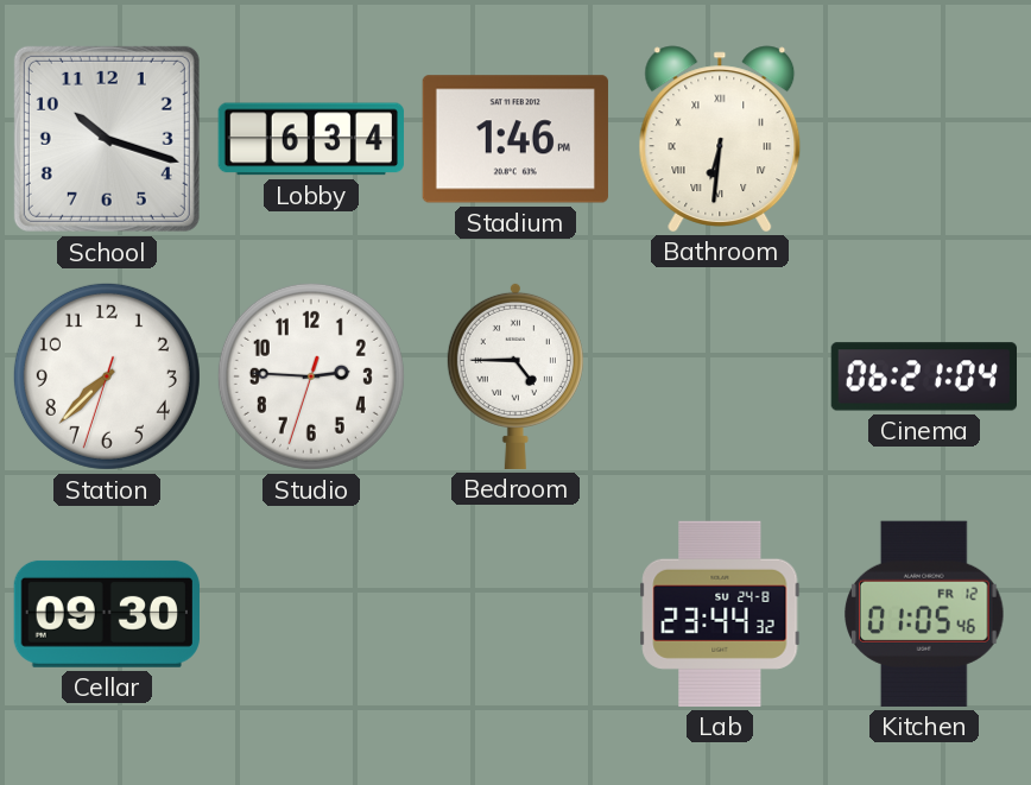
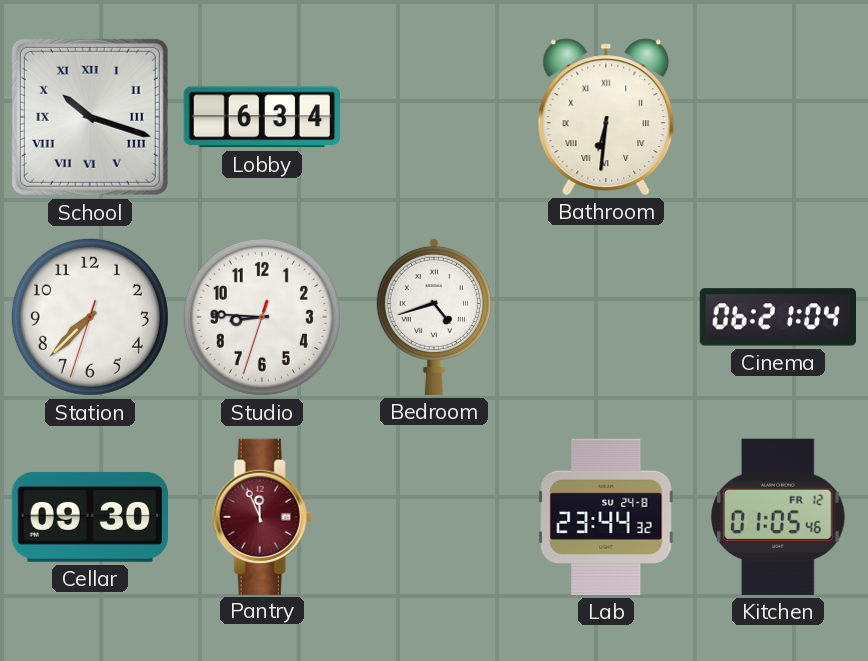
School numerals: Arabic -> Roman (90, 117)
Stadium: 1:46 -> none (515, 139)
Studio: 2:45 -> 8:45 (262, 317)
Bedroom: 4:45 -> 4:42 (434, 316)
Pantry: none -> 11:56 (262, 516)
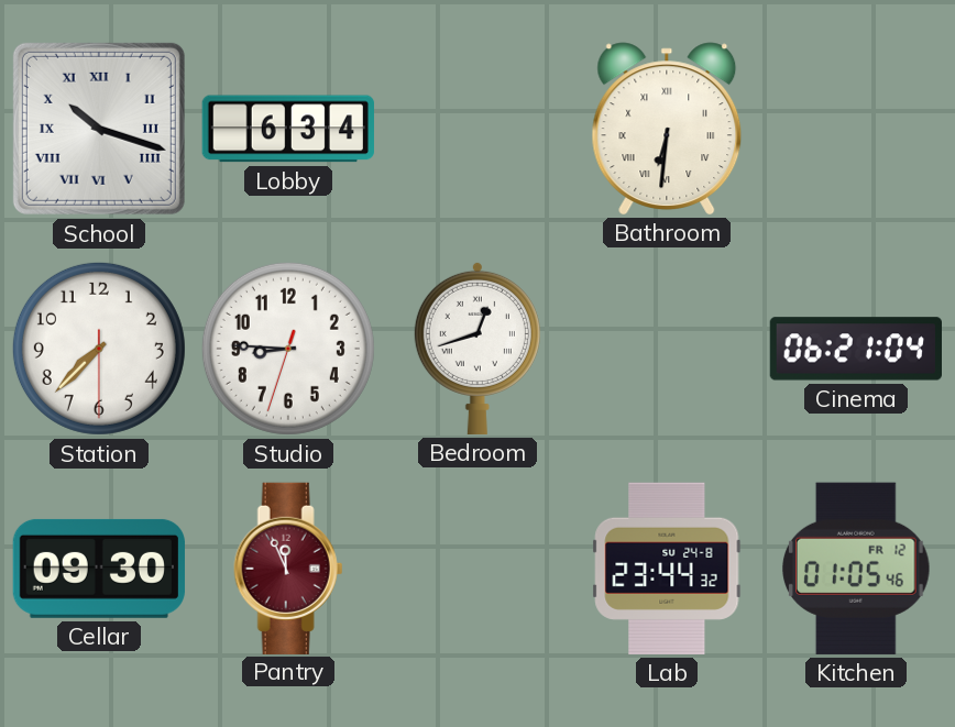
Station: 7:37:33 -> 7:37:30 (99, 349)
Bedroom: 4:42 -> 12:42 (477, 348)
